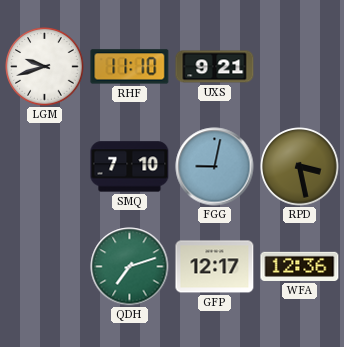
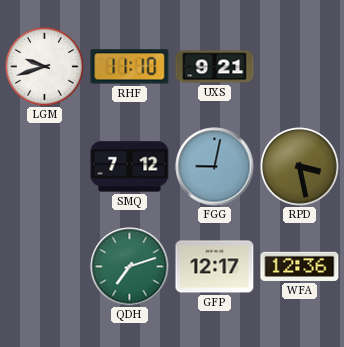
SMQ: 7:10 -> 7:12 (130, 167)
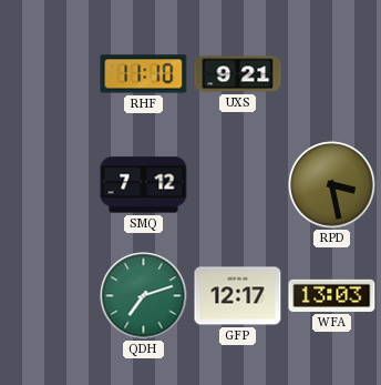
LGM: 9:42 -> none (45, 67)
FGG: 9:02 -> none (215, 167)
WFA: 12:36 -> 13:03 (332, 295)
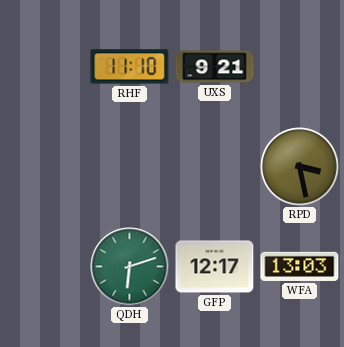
SMQ: 7:12 -> none (144, 185)
QDH: 7:12 -> 6:12 (130, 267)
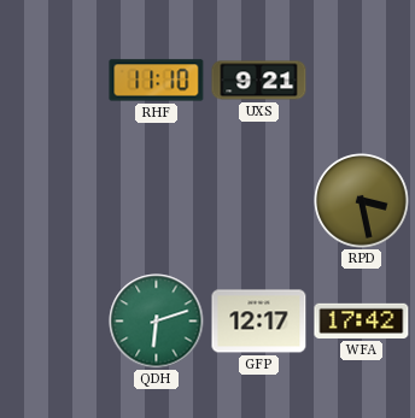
WFA: 13:03 -> 17:42 (362, 320)
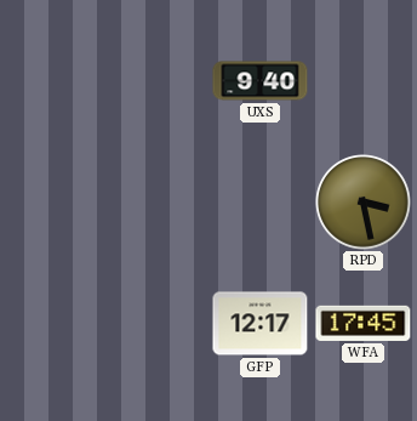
RHF: 11:10 -> none (157, 81)
UXS: 9:21 -> 9:40 (261, 81)
QDH: 6:12 -> none (157, 322)
WFA: 17:42 -> 17:45 (364, 323)
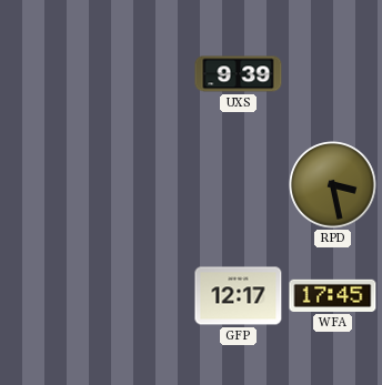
UXS: 9:40 -> 9:39 (239, 74)
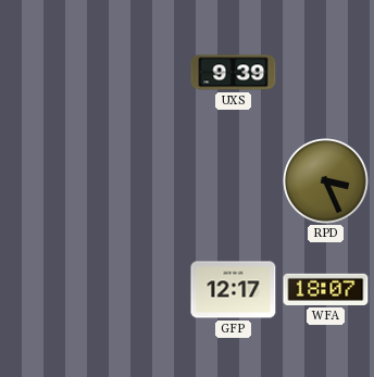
RPD: 3:28 -> 3:26 (326, 181)
WFA: 17:45 -> 18:07 (326, 289)
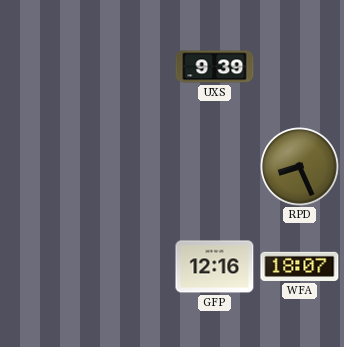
RPD: 3:26 -> 8:26 (300, 167)
GFP: 12:17 -> 12:16 (215, 267)
